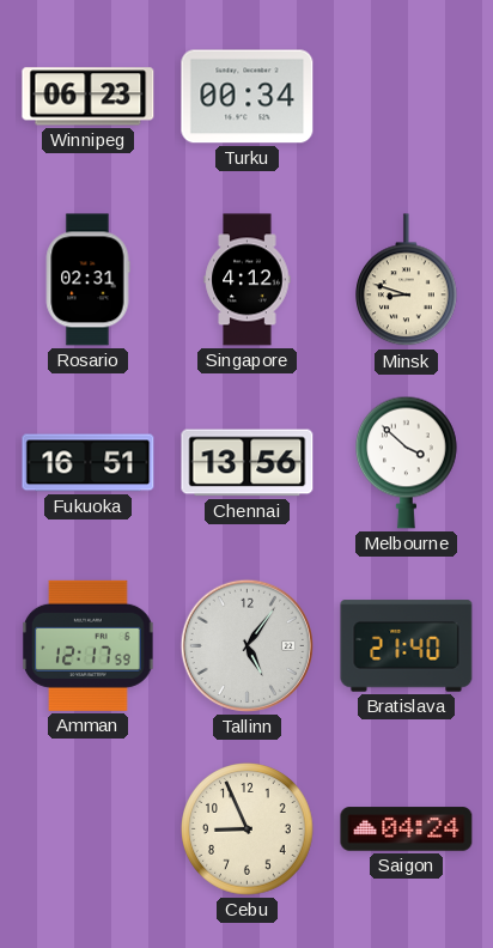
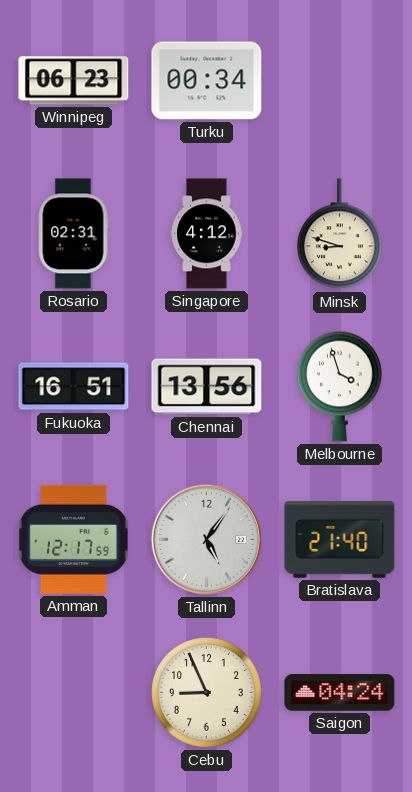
Melbourne: 3:52 -> 3:57 (340, 386)
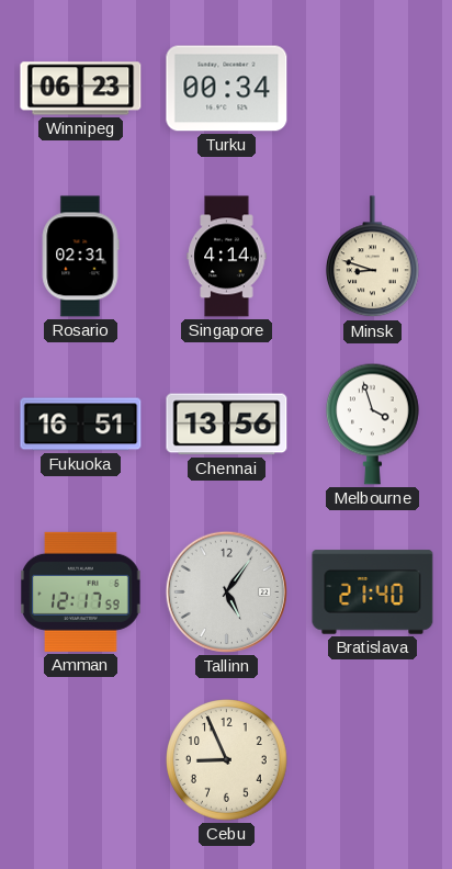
Singapore: 4:12 -> 4:14 (227, 257)
Saigon: 04:24 -> none (340, 693)
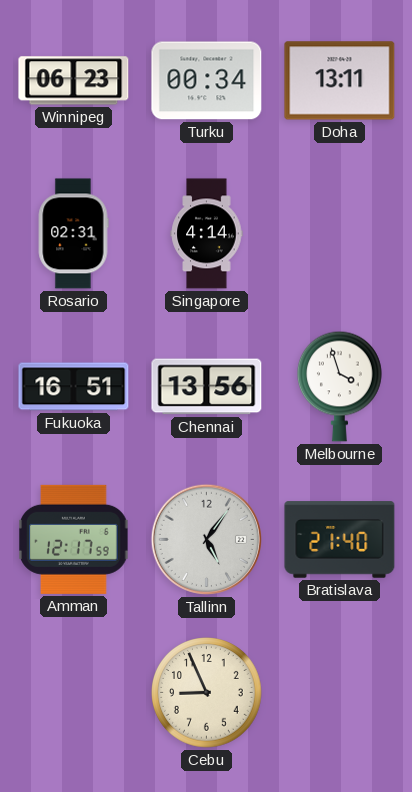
Doha: none -> 13:11 (340, 81)
Minsk: 8:48 -> none (373, 257)
